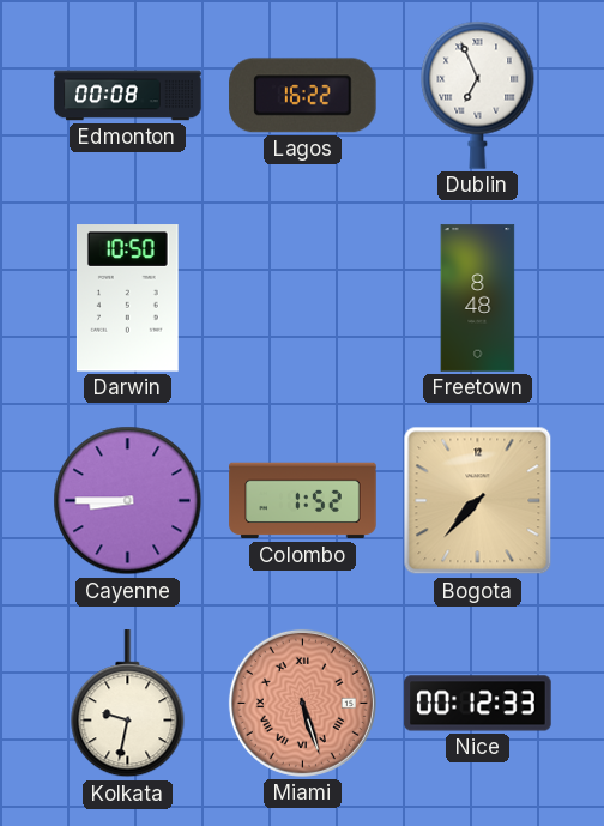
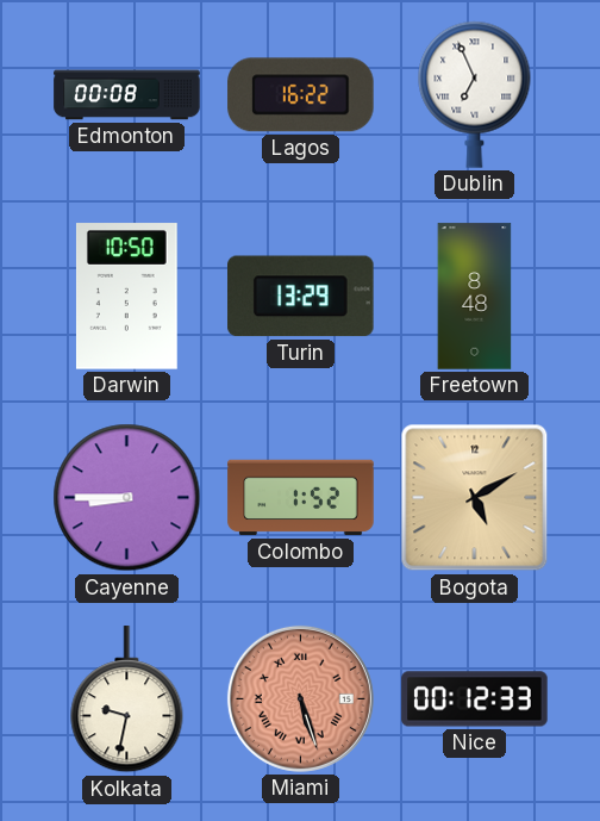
Turin: none -> 13:29 (301, 297)
Bogota: 7:37 -> 5:10 (475, 498)
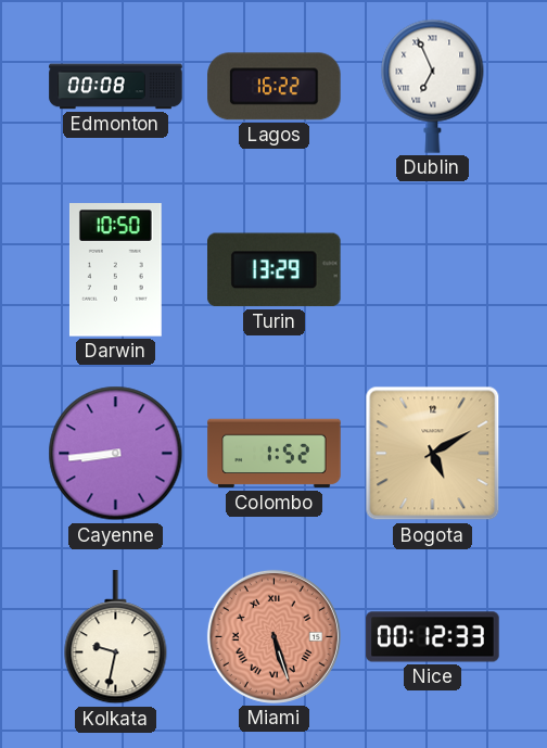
Freetown: 8:48 -> none (475, 297)
Cayenne: 8:45 -> 8:44 (116, 454)
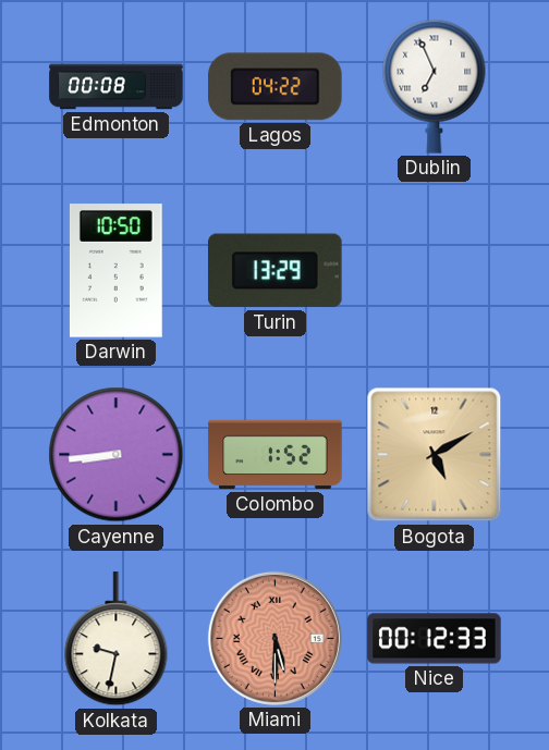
Lagos: 16:22 -> 04:22 (276, 87)
Miami: 5:27 -> 5:30 (274, 638)
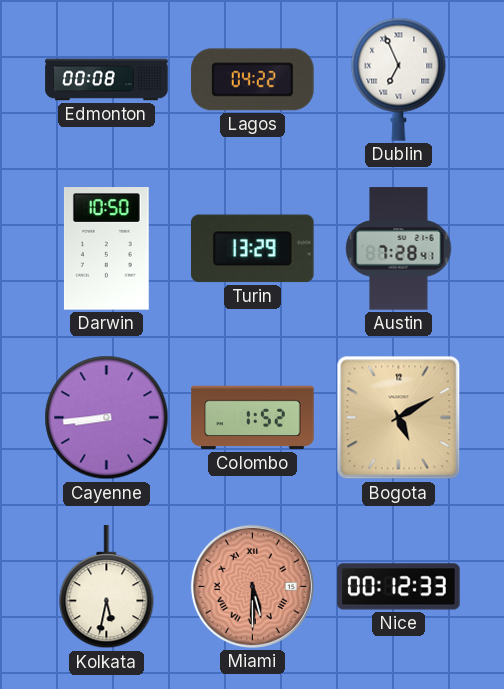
Austin: none -> 7:28 (399, 249)
Kolkata: 9:32 -> 5:32 (107, 587)
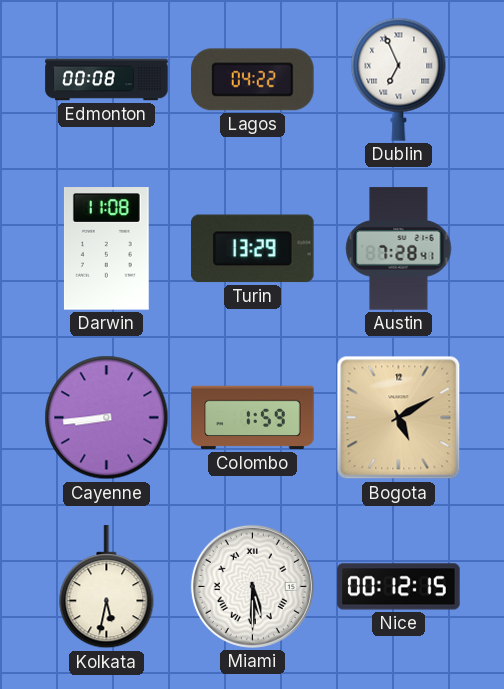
Darwin: 10:50 -> 11:08 (106, 249)
Colombo: 1:52 -> 1:59 (253, 418)
Miami dial: salmon -> white (252, 586)
Nice: 00:12:33 -> 00:12:15 (399, 587)
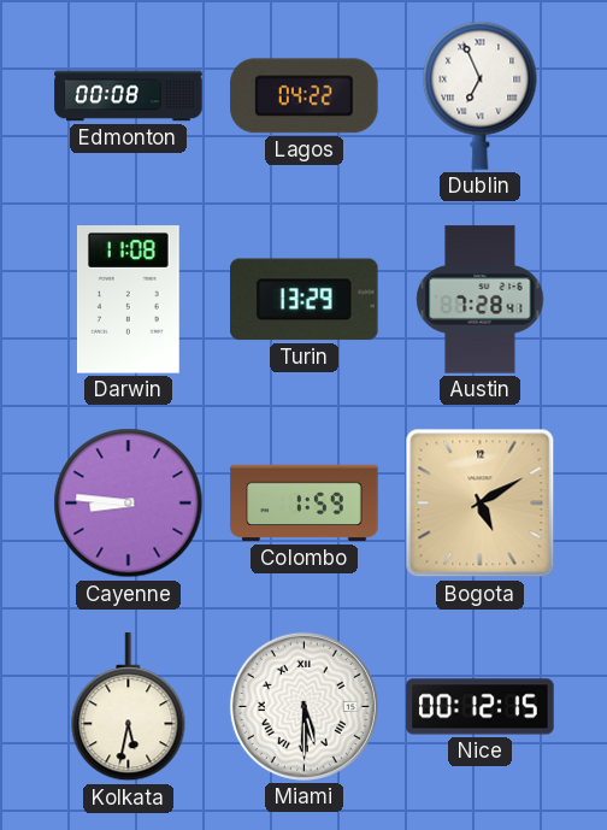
Cayenne: 8:44 -> 8:46 (129, 504)
